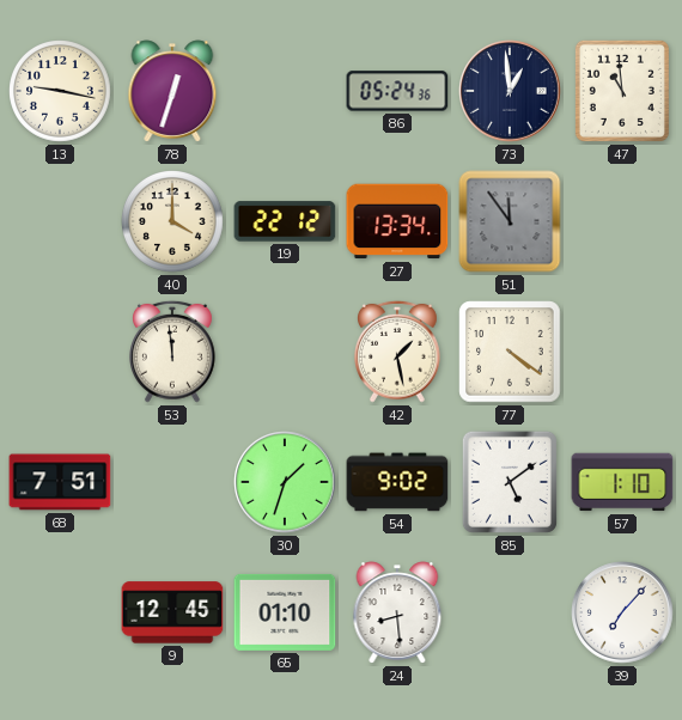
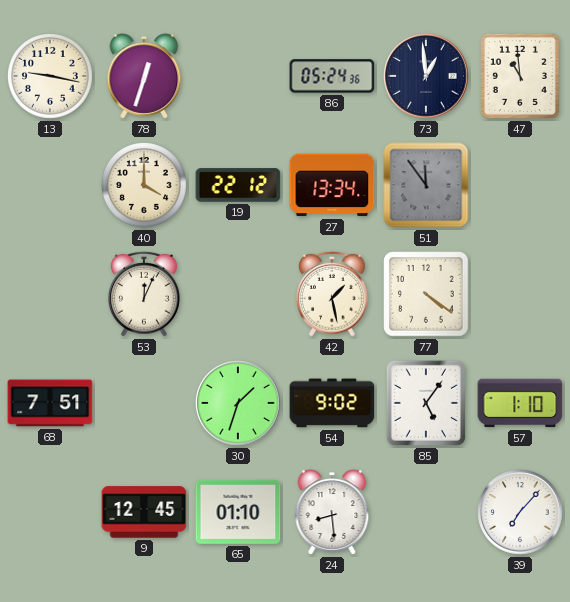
53: 11:59 -> 12:04 (145, 294)
85: 5:09 -> 5:06 (426, 403)
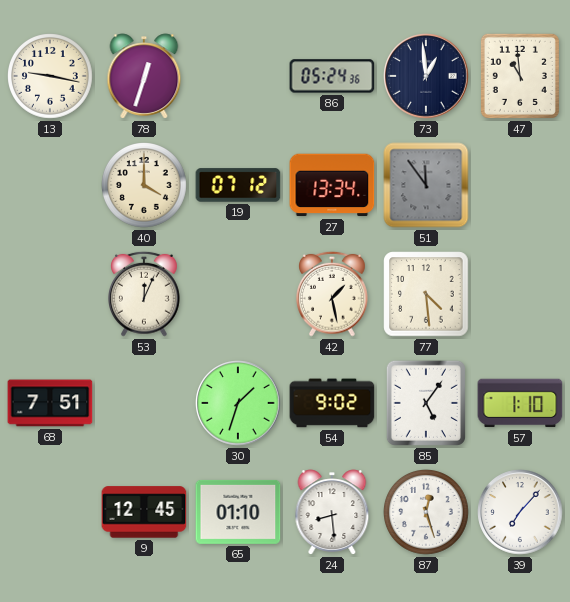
19: 22:12 -> 07:12 (238, 185)
77: 4:21 -> 4:29 (426, 294)
87: none -> 12:27 (427, 513)
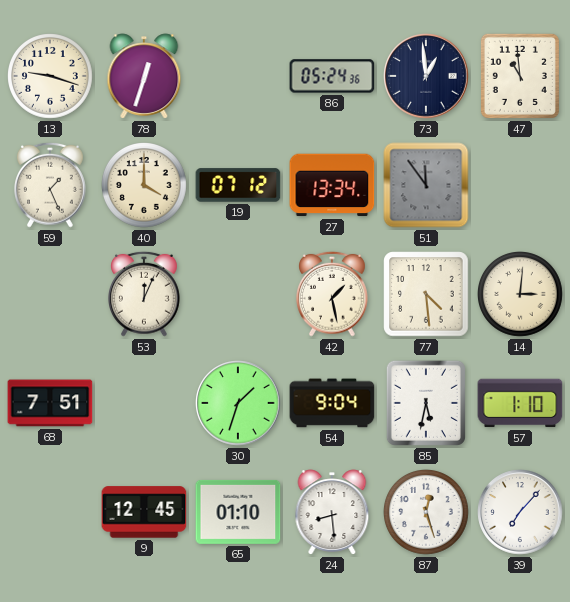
13: 9:17 -> 9:18 (51, 77)
59: none -> 1:26 (51, 185)
14: none -> 3:01 (521, 295)
54: 9:02 -> 9:04 (332, 403)
85: 5:06 -> 5:32 (426, 403)
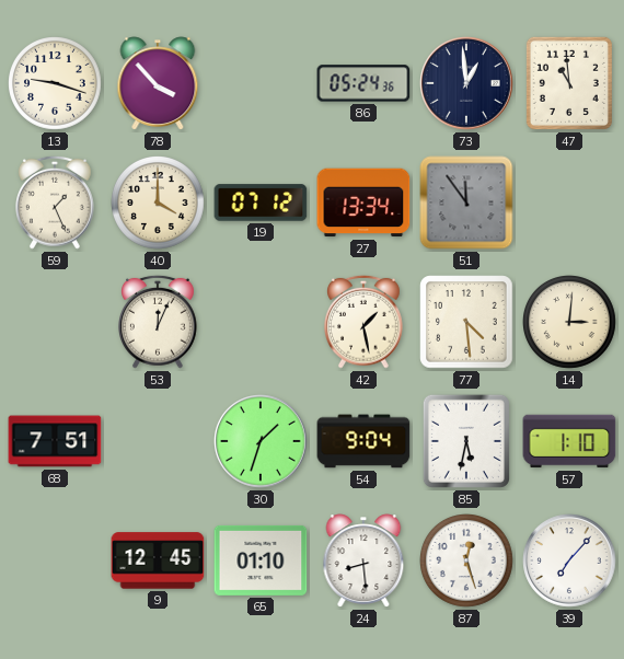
78: 12:33 -> 3:53 (158, 83)
